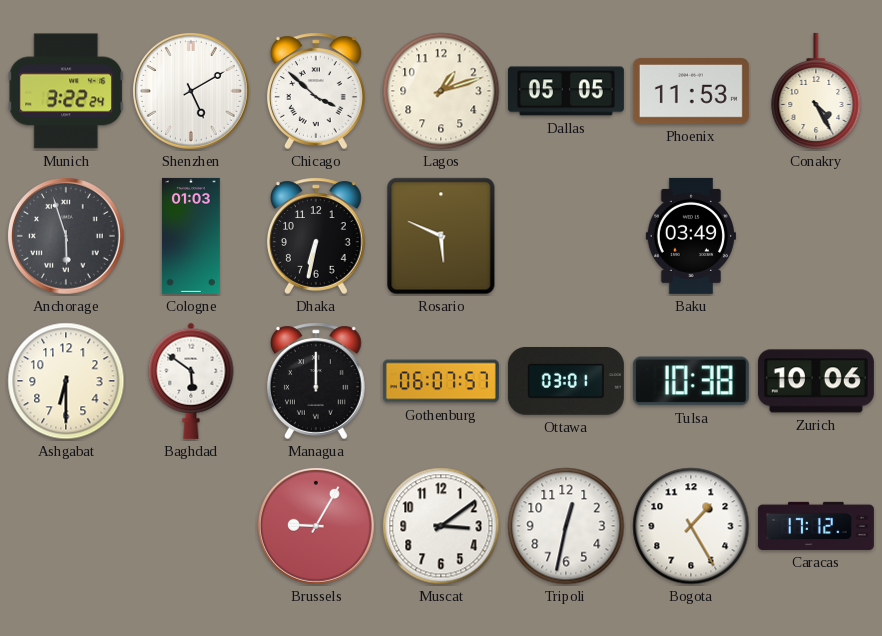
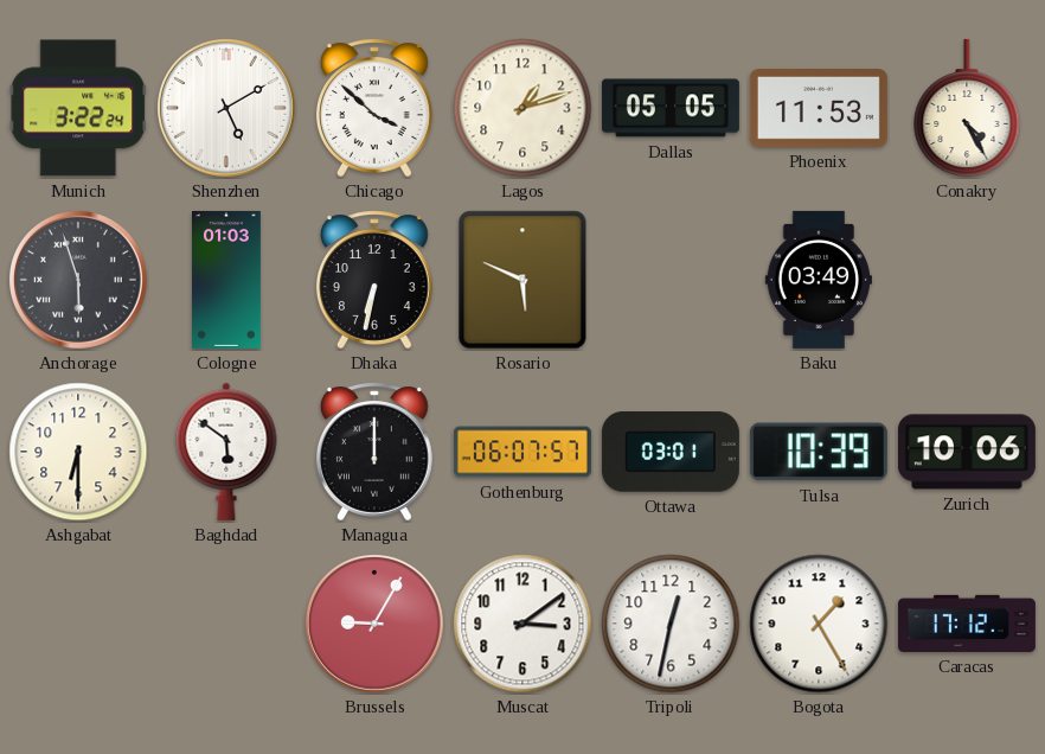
Tulsa: 10:38 -> 10:39 (819, 452)
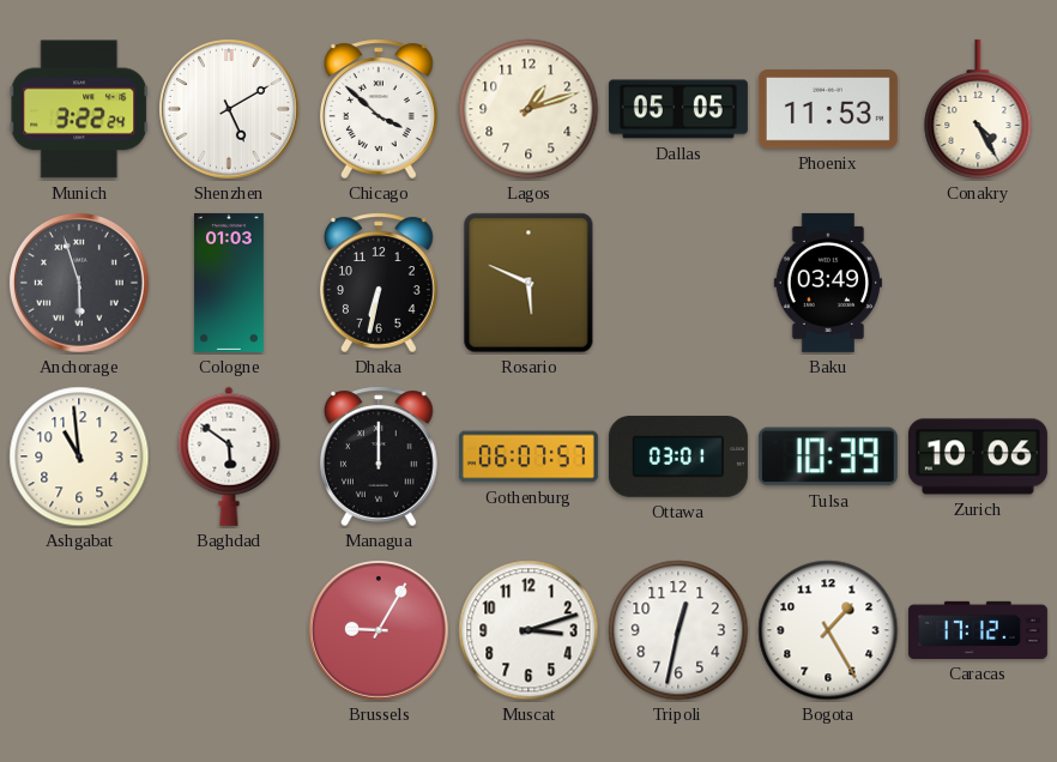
Ashgabat: 6:30 -> 10:59 (79, 456)
Muscat: 3:09 -> 3:12 (528, 630)
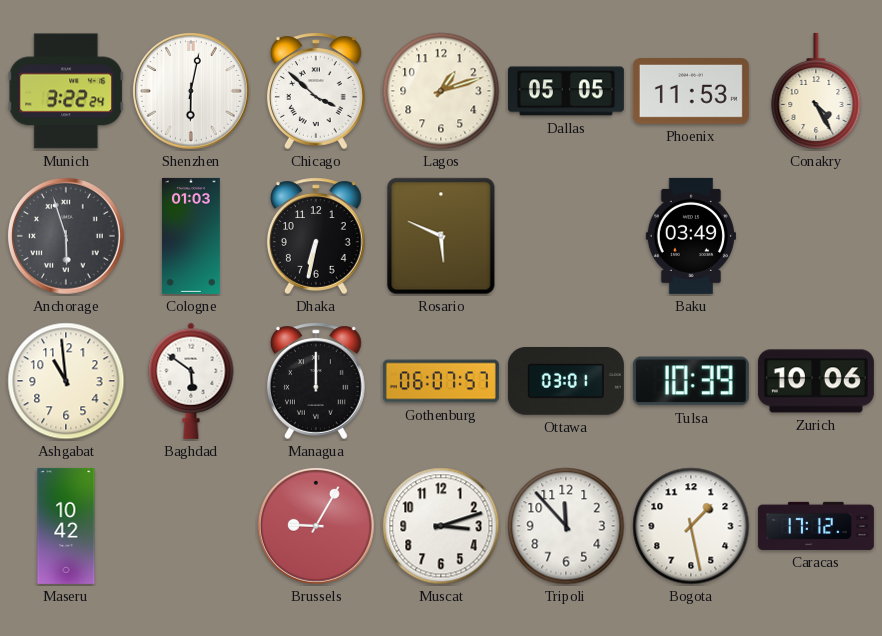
Shenzhen: 5:10 -> 6:02 (192, 92)
Maseru: none -> 10:42 (66, 526)
Tripoli: 12:32 -> 11:53 (566, 526)
Bogota: 1:25 -> 1:28 (691, 526)
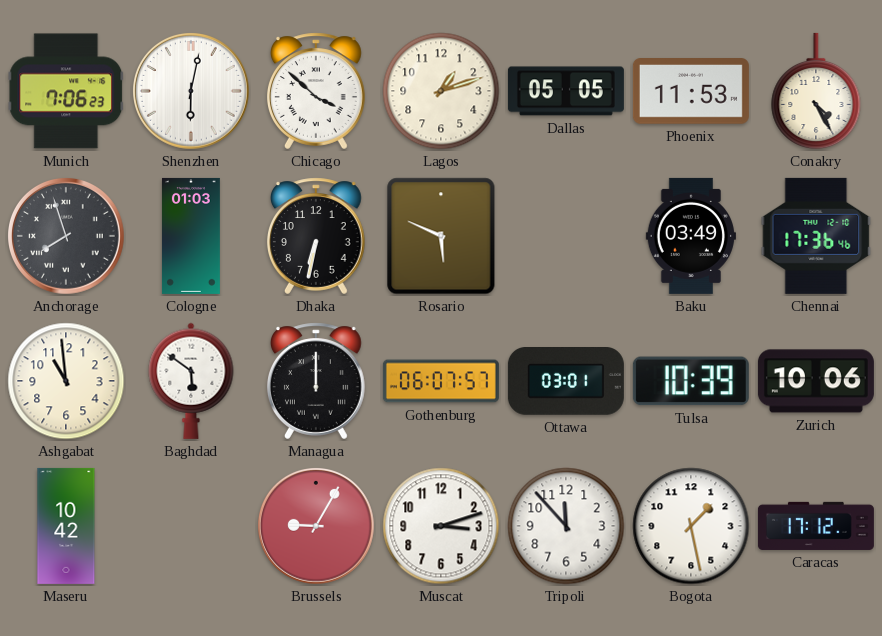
Munich: 3:22 -> 7:06 (66, 91)
Anchorage: 5:57 -> 7:57 (67, 237)
Chennai: none -> 17:36 (816, 236)
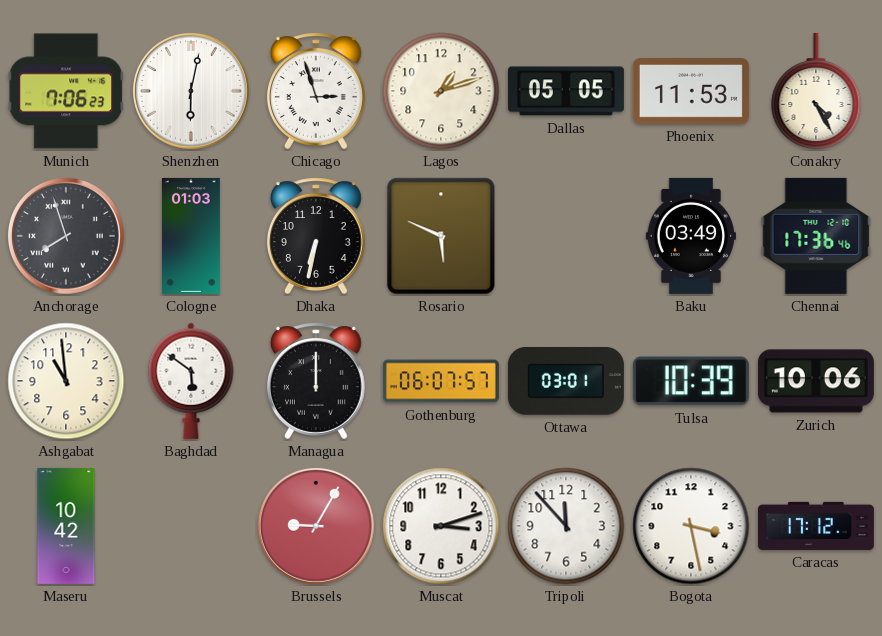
Chicago: 3:52 -> 2:57 (316, 91)
Bogota: 1:28 -> 3:28 (691, 526)
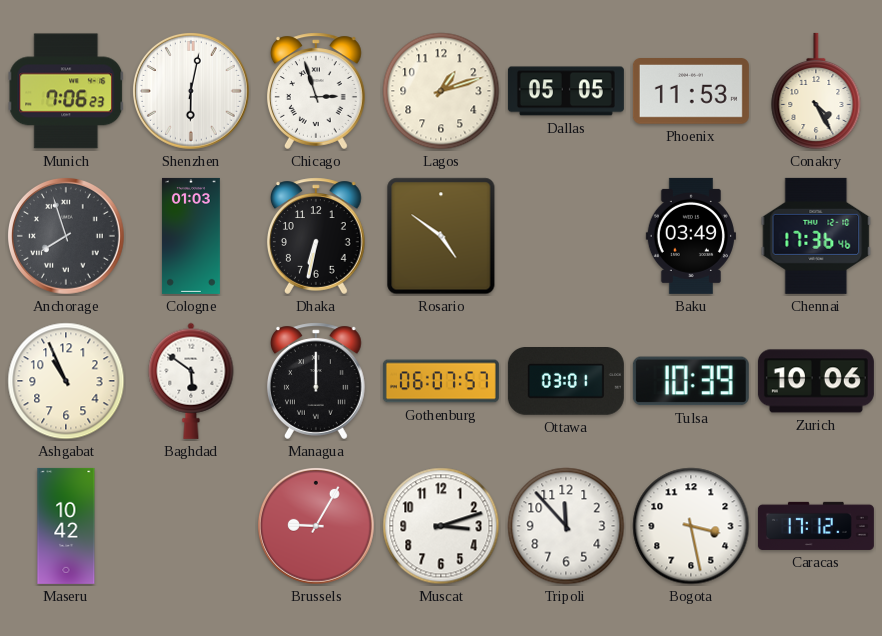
Rosario: 5:49 -> 4:51 (441, 236)
Ashgabat: 10:59 -> 10:56 (66, 381)
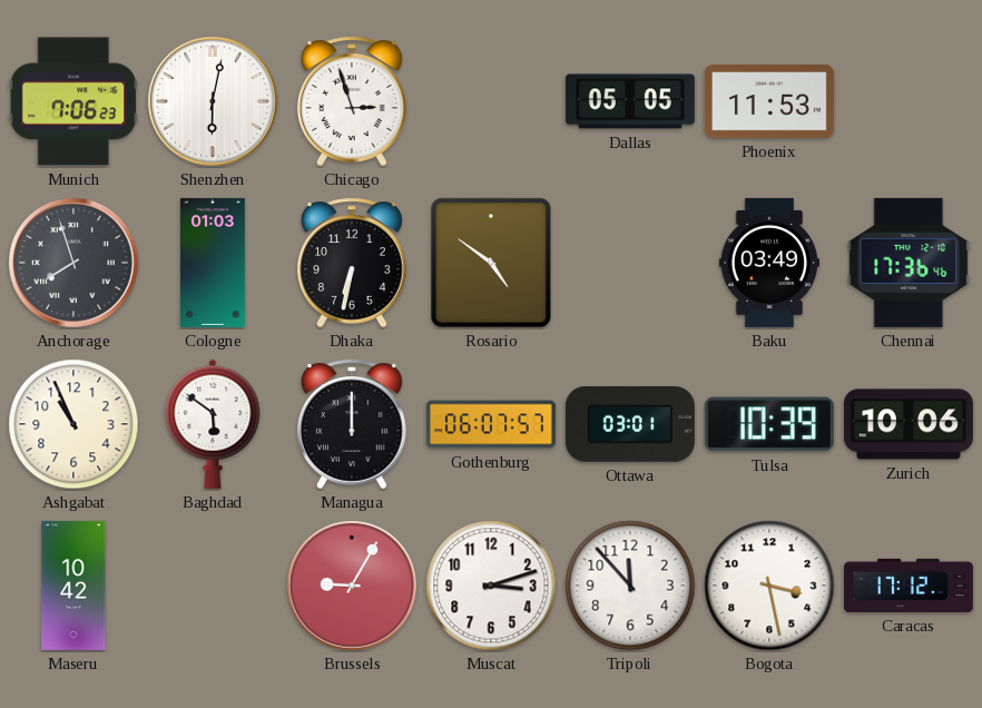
Lagos: 1:12 -> none (441, 91)
Conakry: 4:25 -> none (816, 91)
